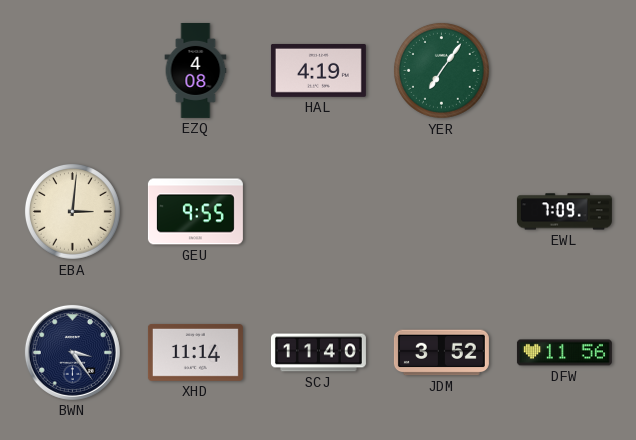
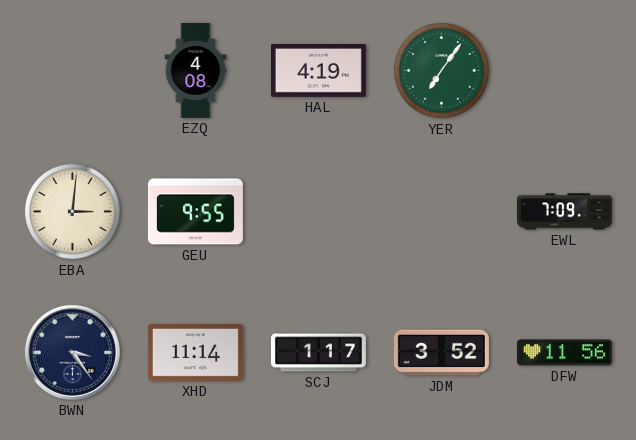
SCJ: 11:40 -> 1:17 (318, 353)
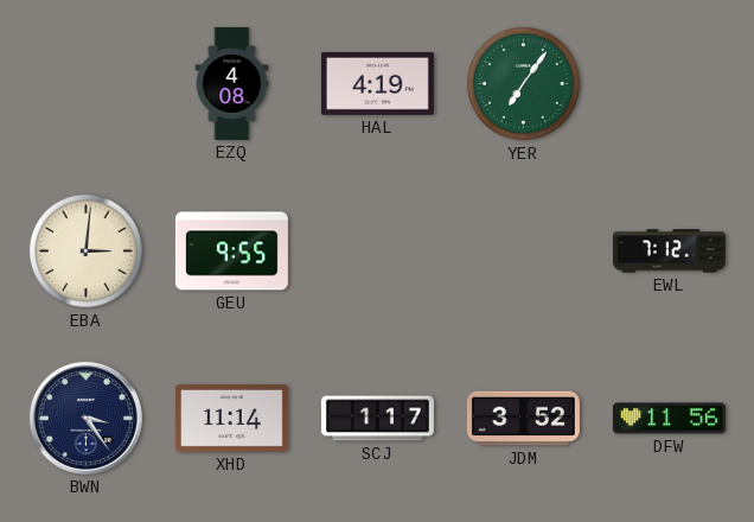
EWL: 7:09 -> 7:12 (669, 252)
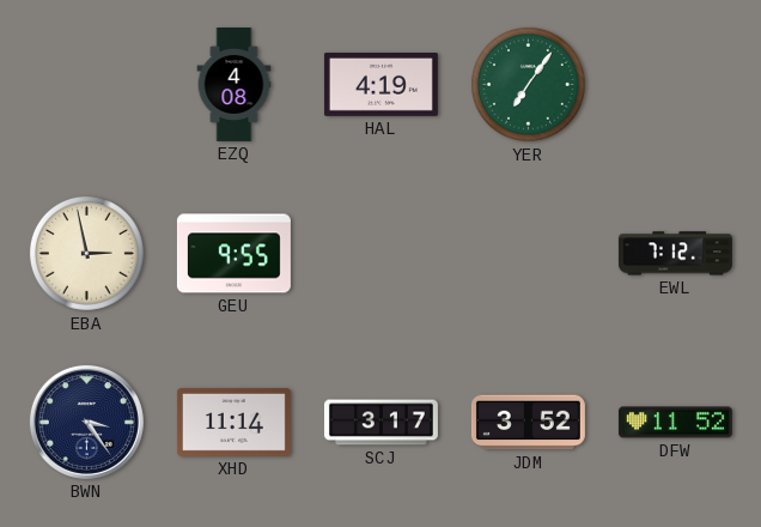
EBA: 3:01 -> 2:58 (86, 253)
SCJ: 1:17 -> 3:17 (380, 423)
DFW: 11:56 -> 11:52 (675, 423)
